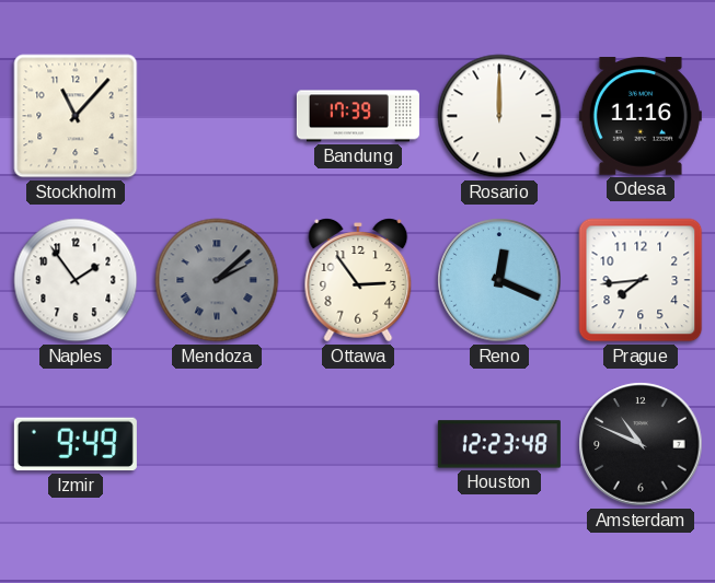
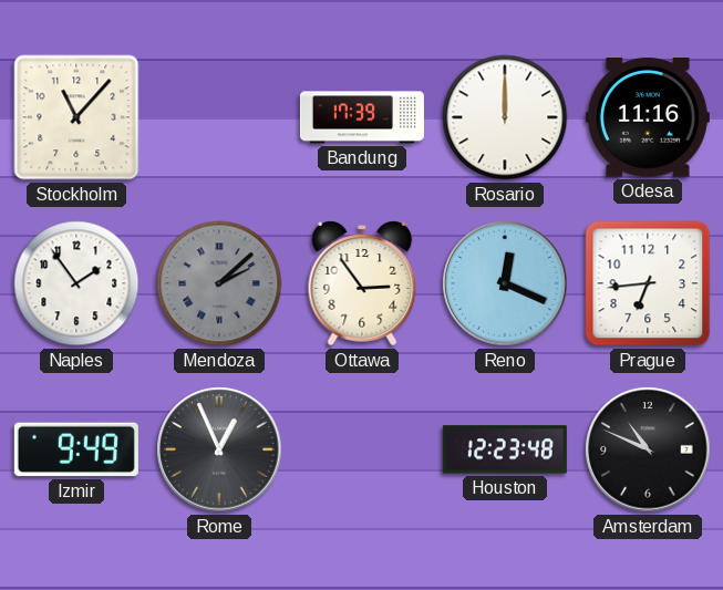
Prague: 7:44 -> 6:44 (648, 283)
Rome: none -> 12:56 (219, 449)
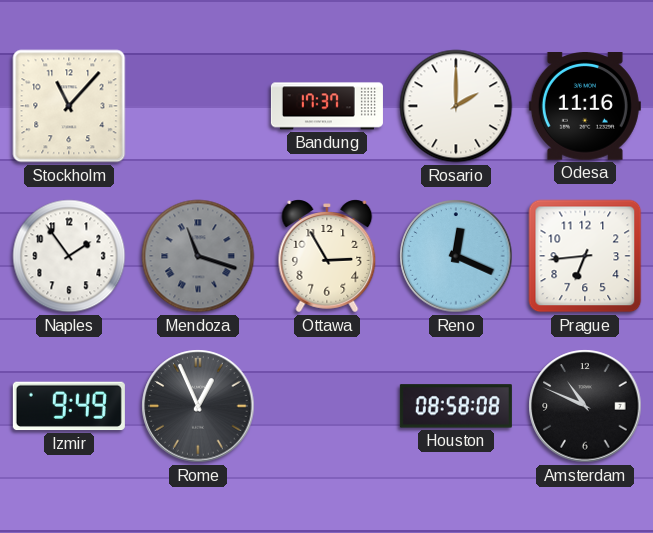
Bandung: 17:39 -> 17:37 (327, 106)
Rosario: 12:00 -> 2:00 (456, 106)
Mendoza: 2:08 -> 11:18 (198, 256)
Ottawa: 2:54 -> 2:55 (327, 256)
Houston: 12:23 -> 08:58 (456, 406)
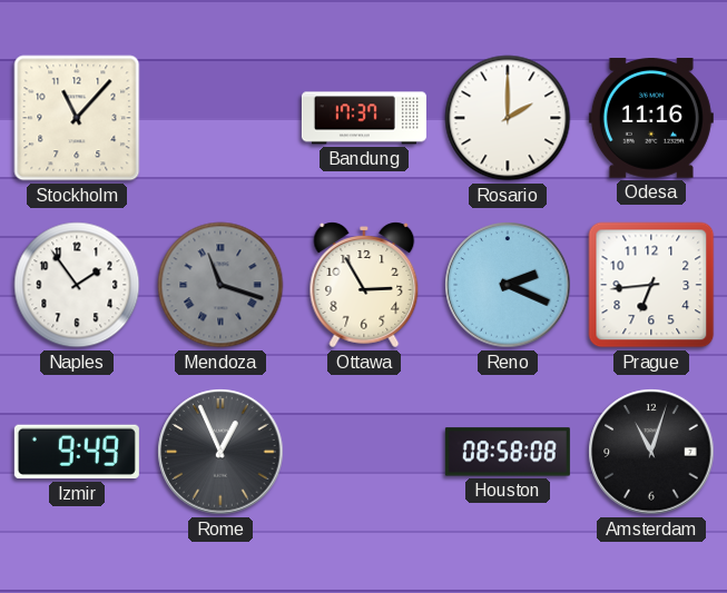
Reno: 12:19 -> 2:19 (508, 285)
Amsterdam: 10:49 -> 11:03 (651, 452)
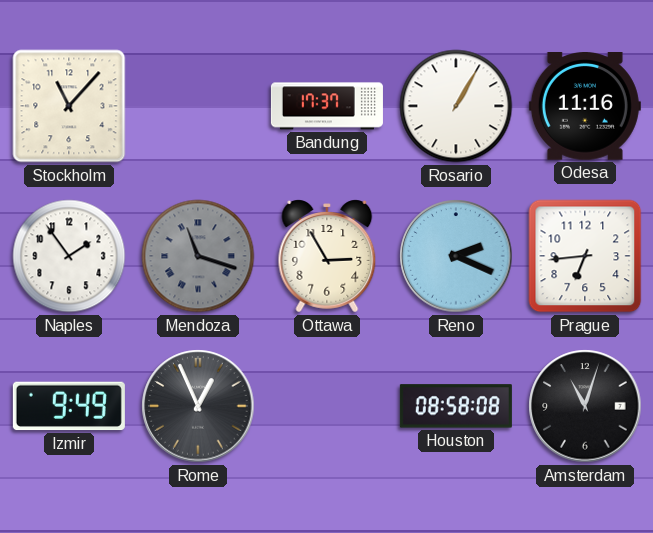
Rosario: 2:00 -> 1:05 (456, 106)
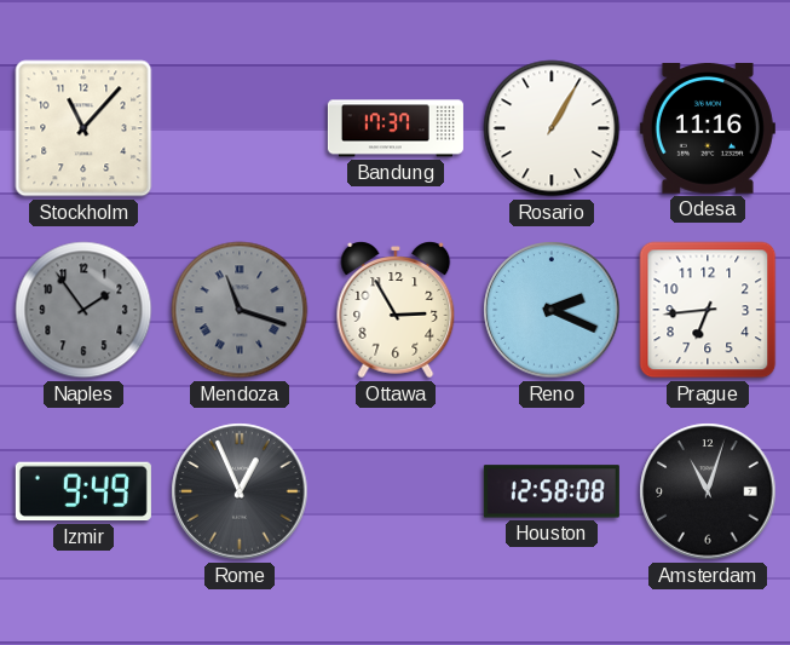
Naples dial: white -> grey (83, 310)
Houston: 08:58 -> 12:58 (552, 491)
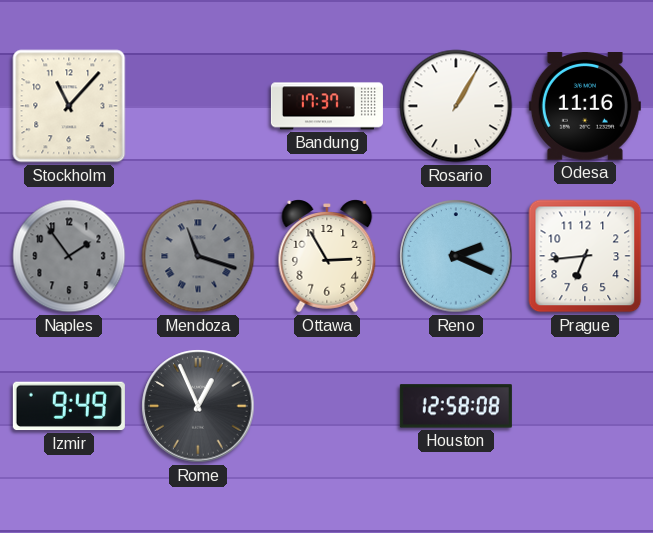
Amsterdam: 11:03 -> none (708, 491)
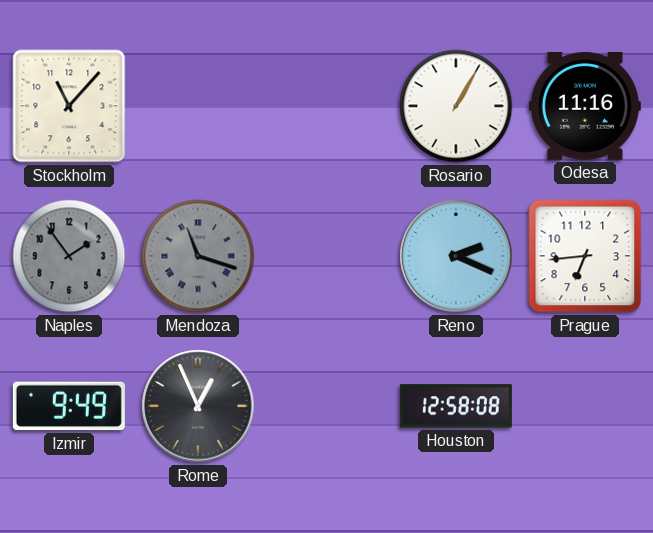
Bandung: 17:37 -> none (327, 106)
Ottawa: 2:55 -> none (327, 256)
